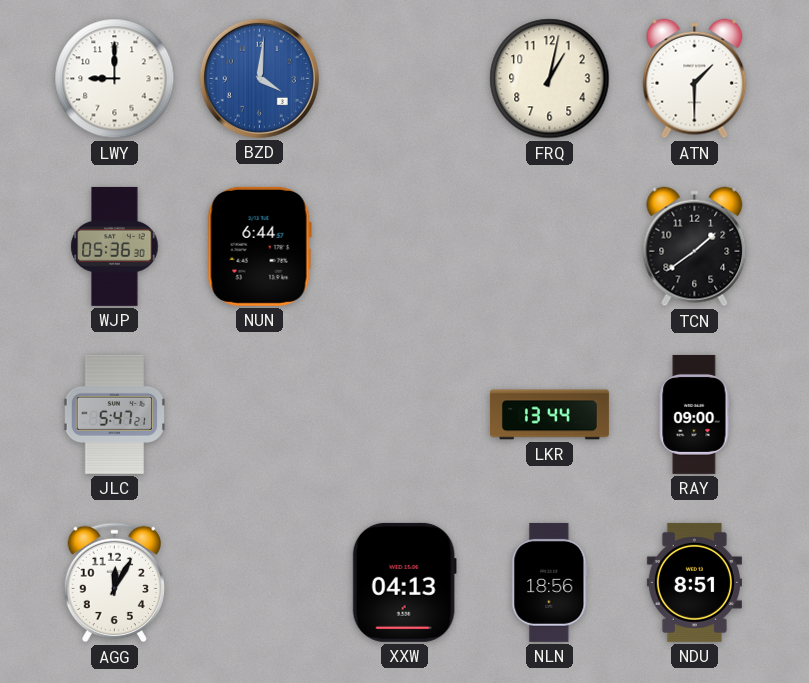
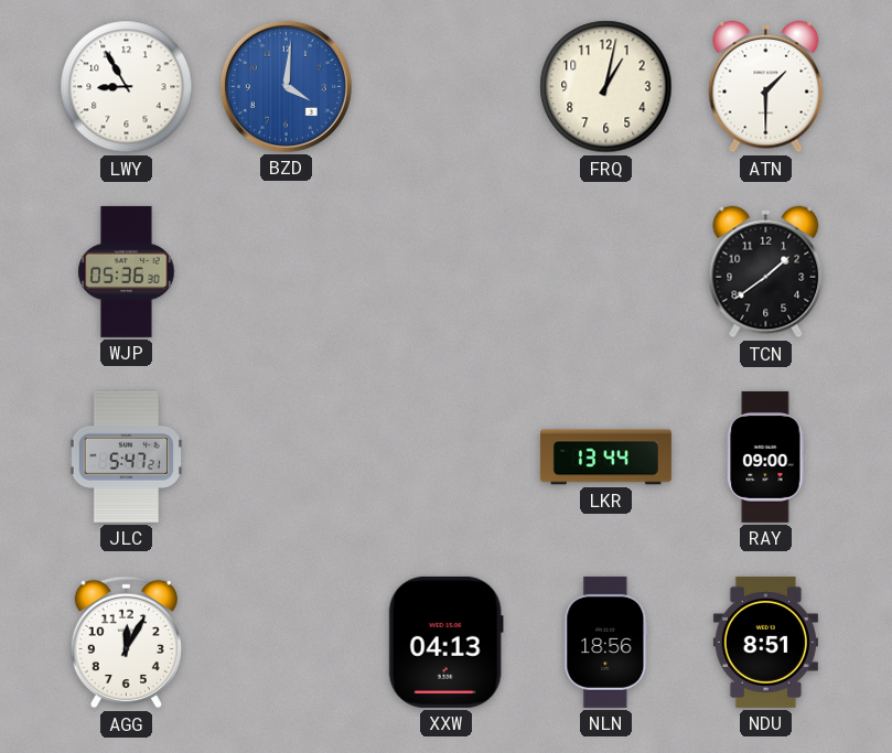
LWY: 9:00 -> 8:55 (127, 87)
NUN: 6:44 -> none (259, 246)
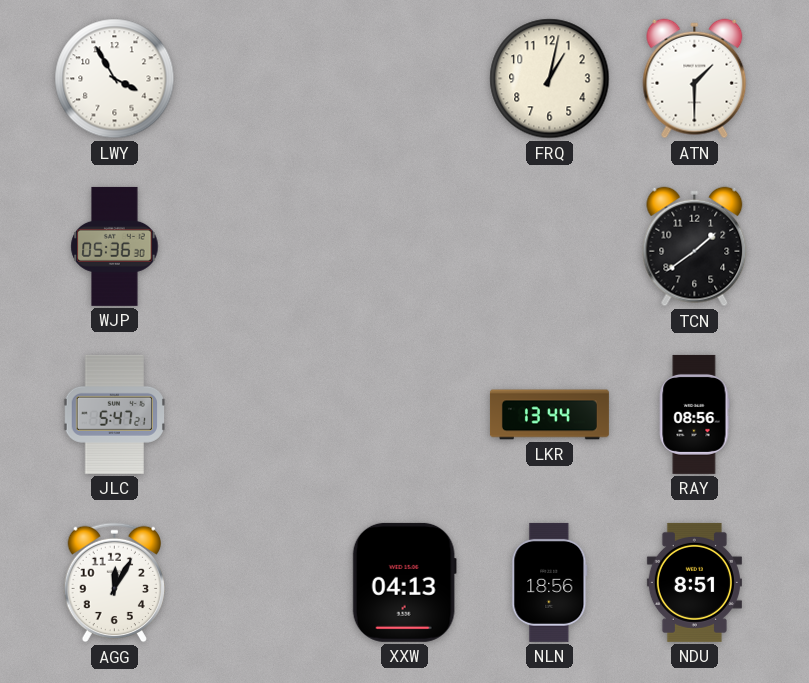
LWY: 8:55 -> 3:55 (115, 79)
BZD: 4:01 -> none (286, 86)
RAY: 09:00 -> 08:56 (695, 414)
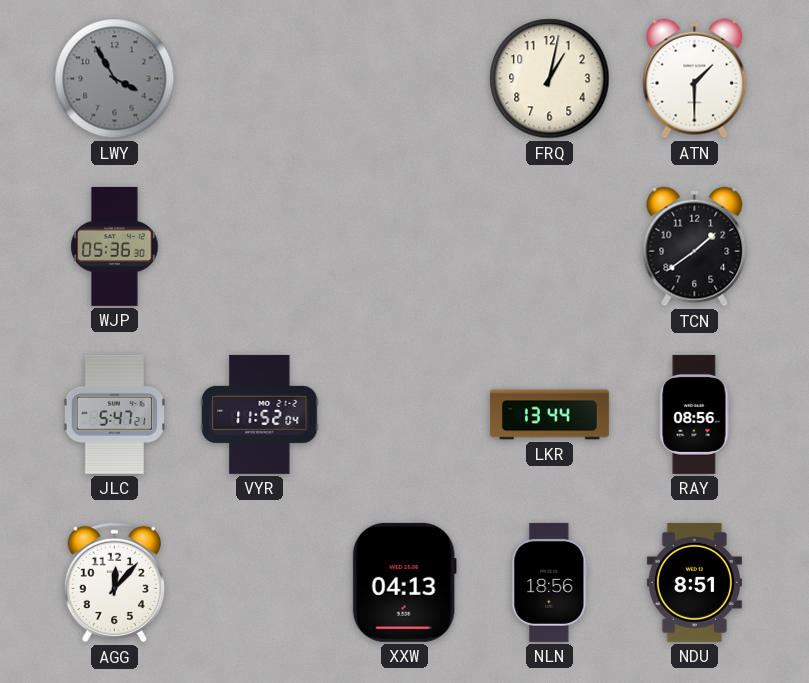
LWY dial: white -> grey (115, 79)
VYR: none -> 11:52 (260, 414)
AGG: 12:05 -> 12:07 (114, 583)
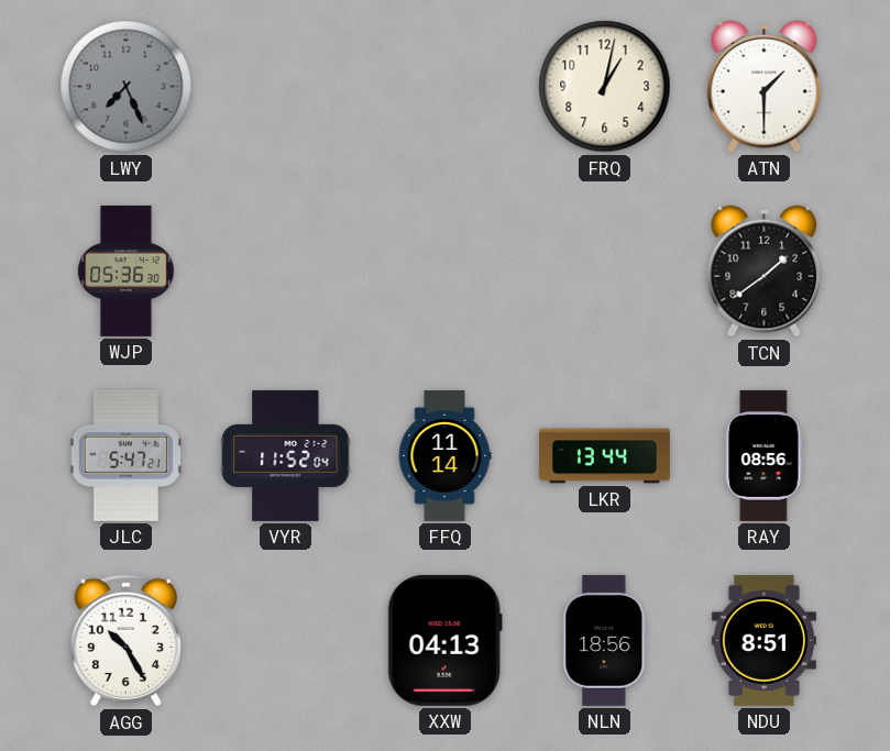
LWY: 3:55 -> 7:26 (127, 87)
FFQ: none -> 11:14 (444, 455)
AGG: 12:07 -> 10:25 (125, 641)
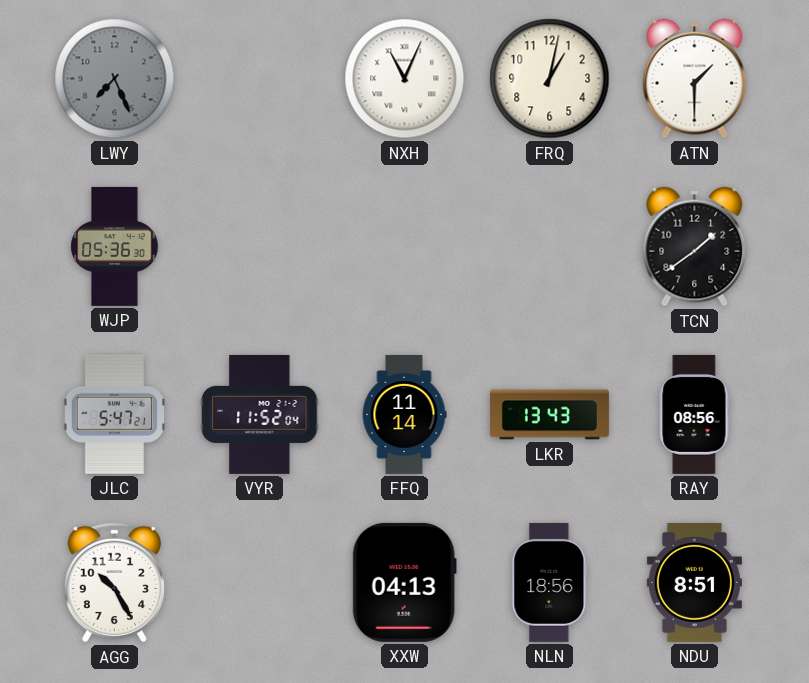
NXH: none -> 11:04 (405, 79)
LKR: 13:44 -> 13:43 (549, 415)
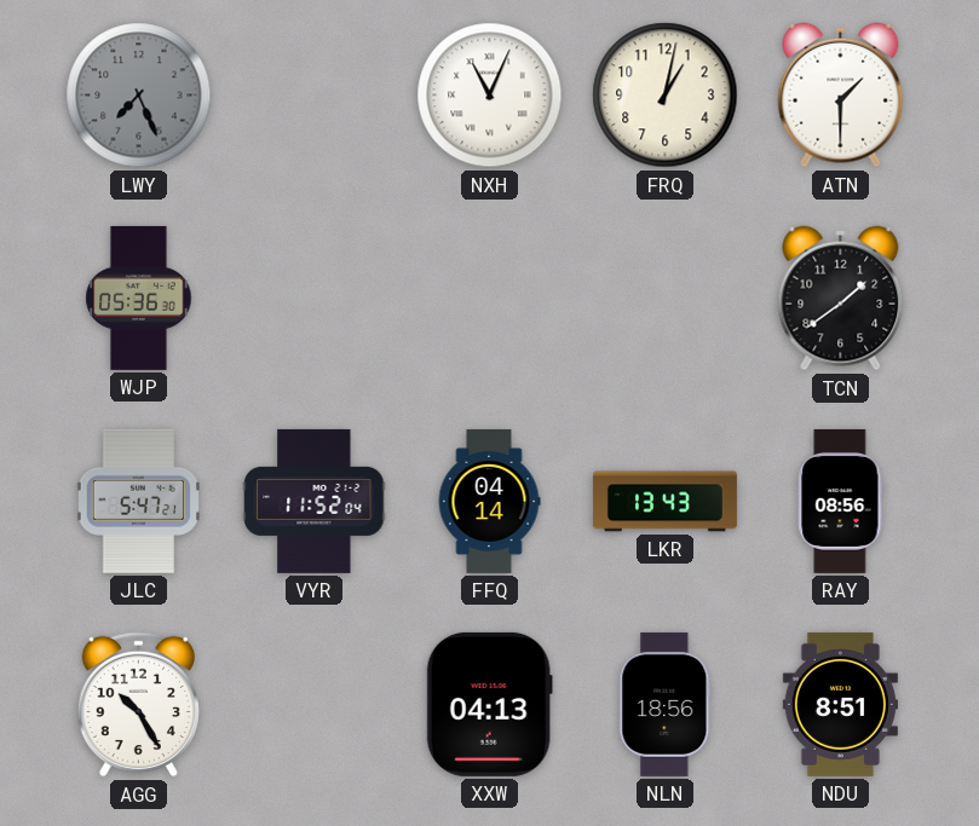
FFQ: 11:14 -> 04:14 (489, 501)
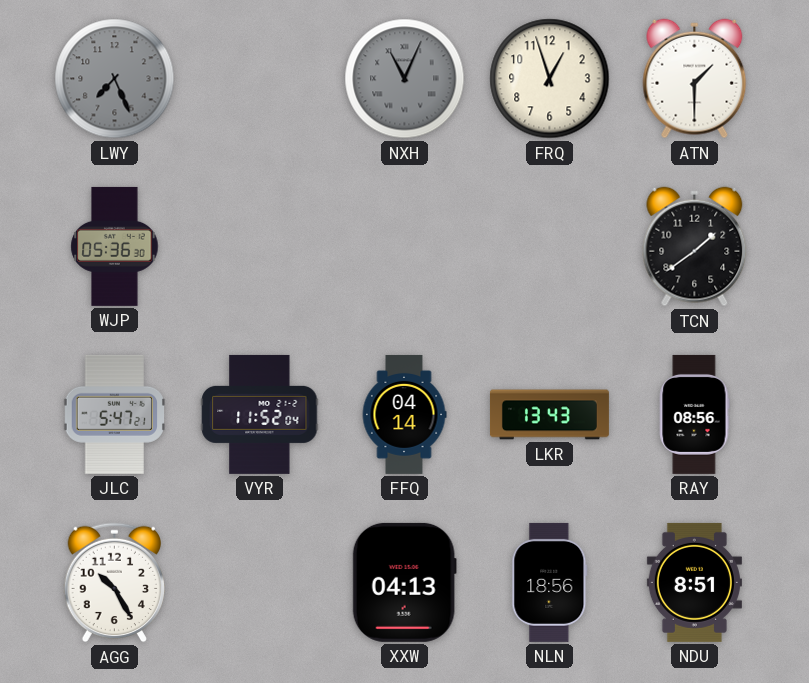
NXH dial: white -> grey (405, 79)
FRQ: 1:02 -> 12:57 (550, 79)
